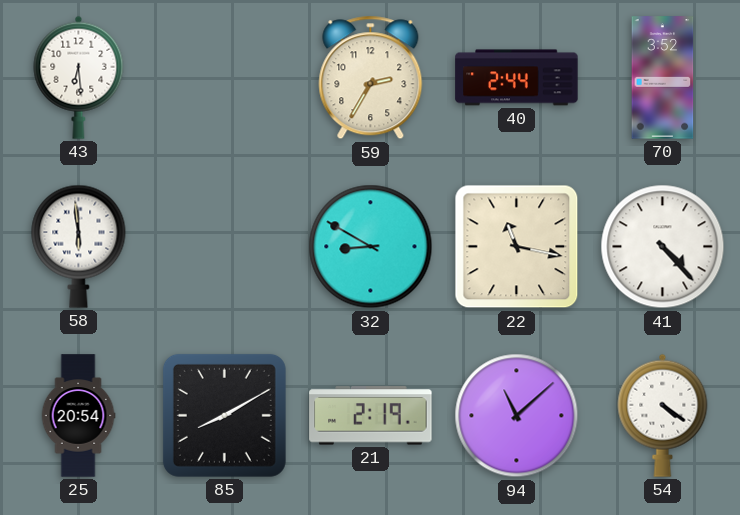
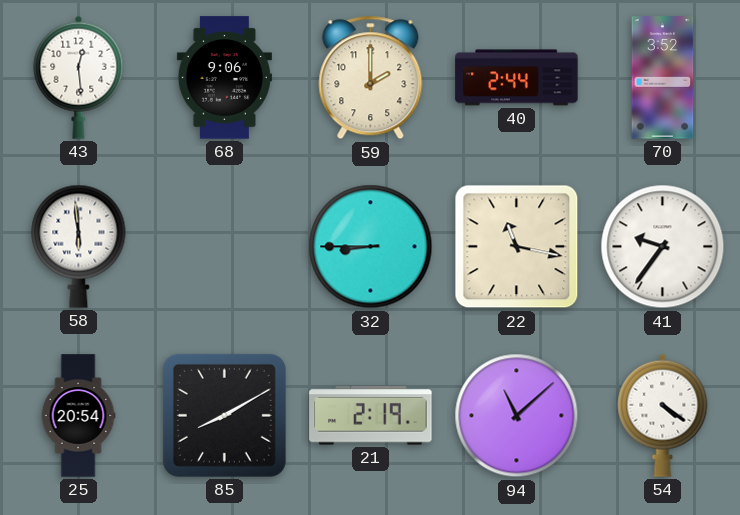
43: 6:29 -> 12:29 (79, 77)
68: none -> 9:06 (224, 78)
59: 2:35 -> 2:00 (371, 78)
32: 8:50 -> 8:45 (371, 247)
41: 4:23 -> 9:36 (663, 247)
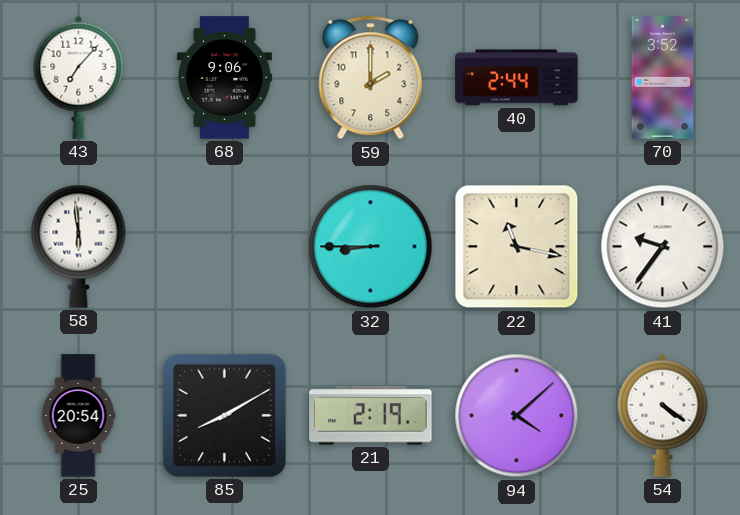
43: 12:29 -> 7:07 (79, 77)
94: 11:08 -> 4:08 (517, 416)
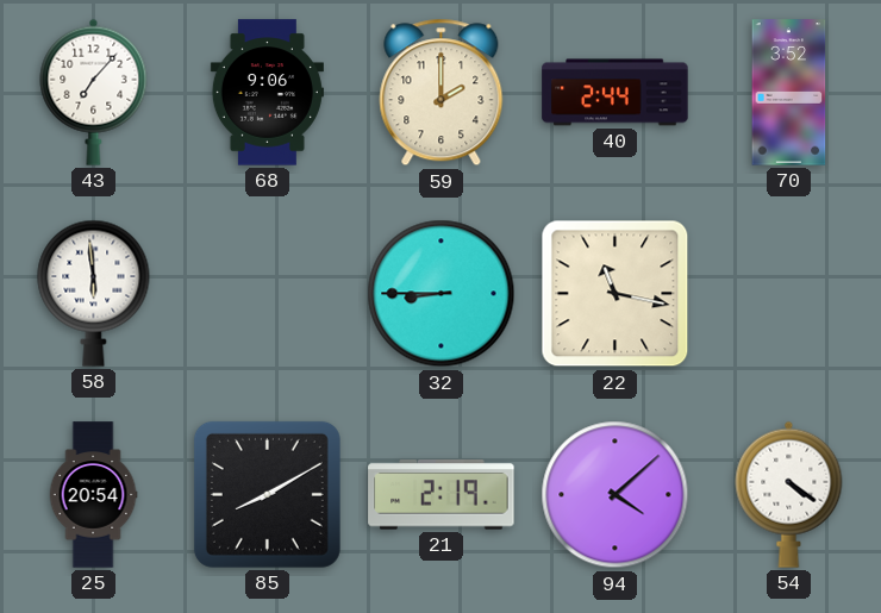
41: 9:36 -> none (663, 247)
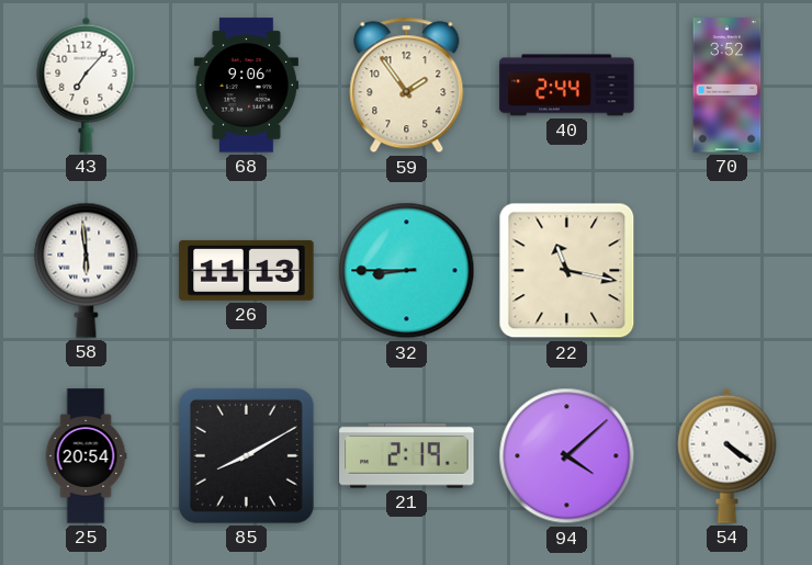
59: 2:00 -> 1:54 (407, 86)
26: none -> 11:13 (247, 270)
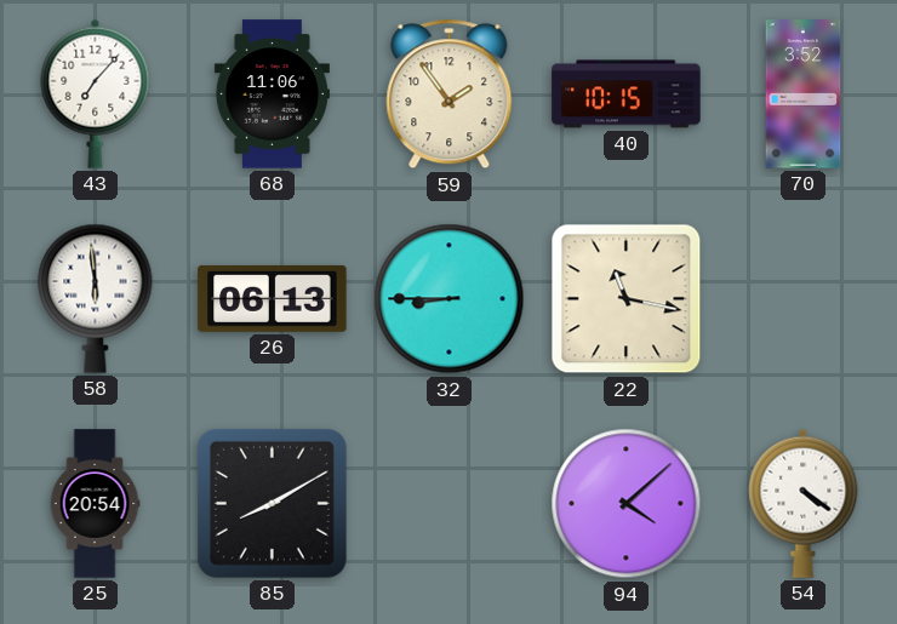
68: 9:06 -> 11:06 (272, 95)
40: 2:44 -> 10:15 (627, 95)
26: 11:13 -> 06:13 (273, 298)
21: 2:19 -> none (407, 456)
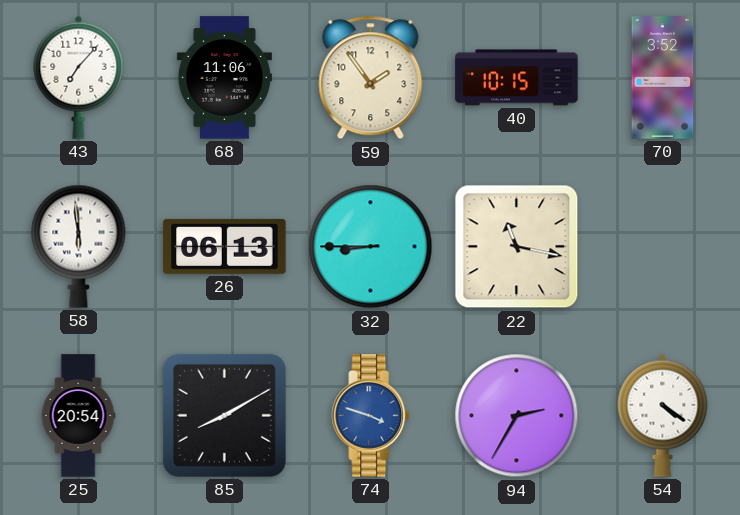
74: none -> 3:48 (371, 416)
94: 4:08 -> 2:35 (517, 416)
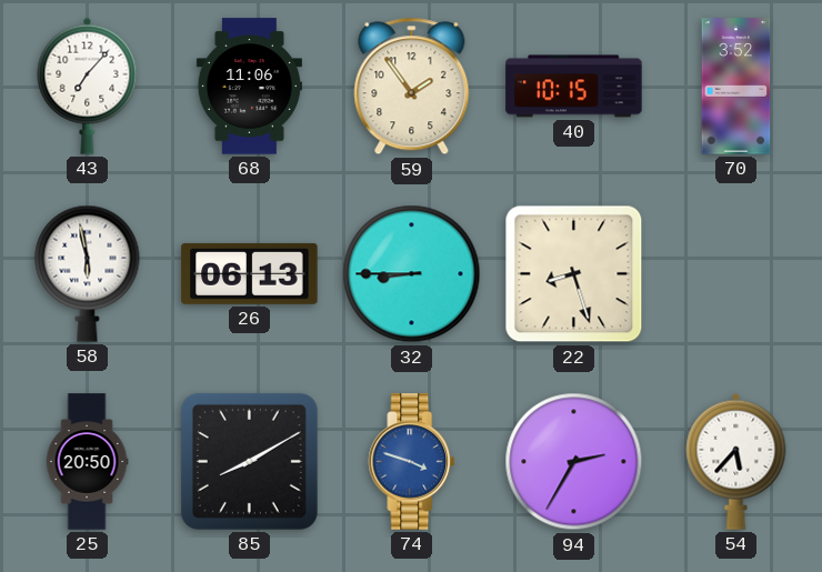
58: 5:59 -> 5:58 (88, 273)
22: 11:17 -> 8:27 (574, 274)
25: 20:54 -> 20:50 (87, 462)
54: 4:21 -> 5:37 (736, 461)
